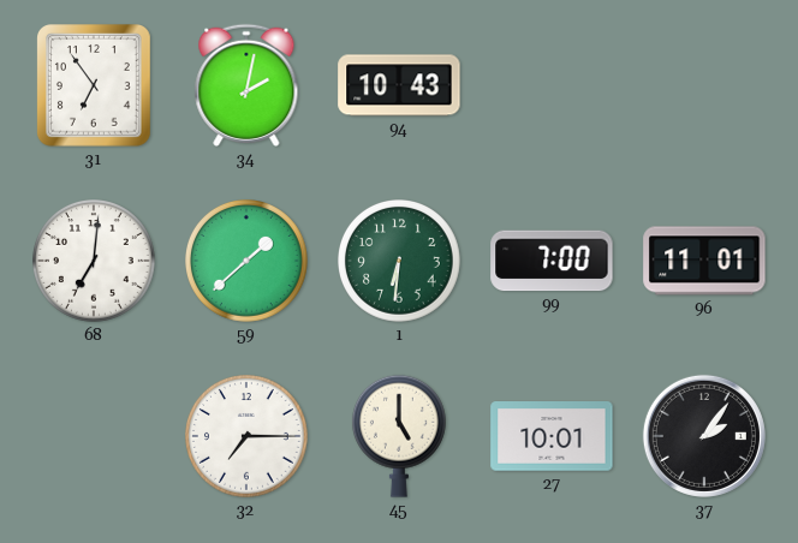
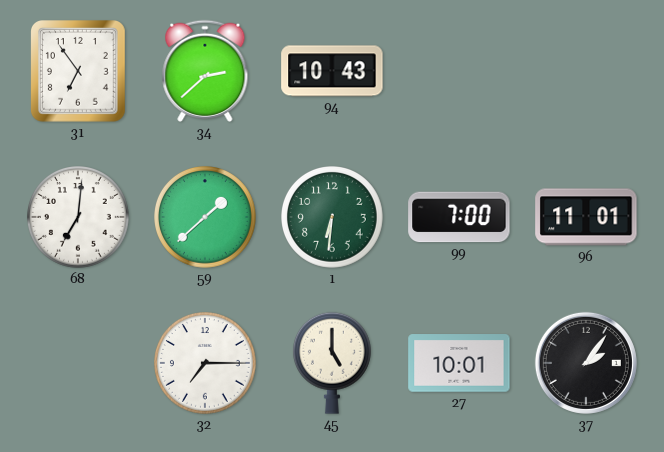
34: 2:02 -> 2:38 (205, 71)
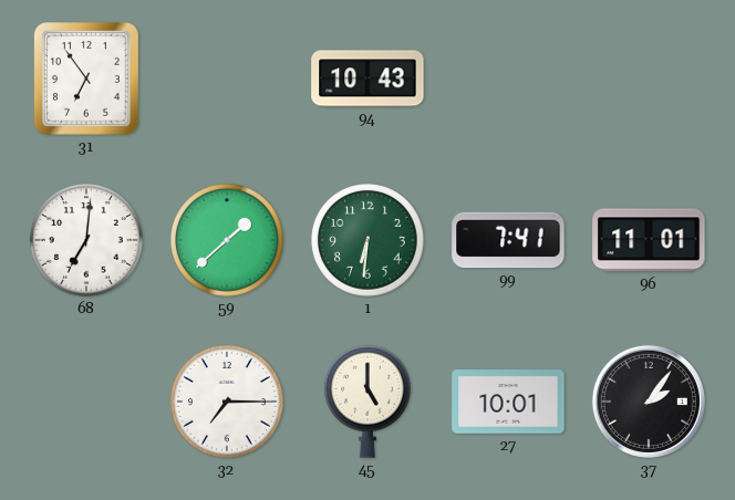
34: 2:38 -> none (205, 71)
99: 7:00 -> 7:41 (508, 240)
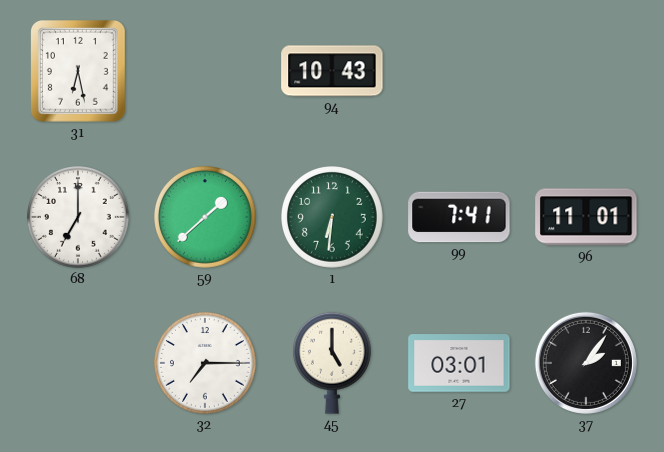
31: 6:54 -> 6:28 (79, 72)
68: 7:01 -> 7:00 (79, 218)
27: 10:01 -> 03:01 (459, 363)
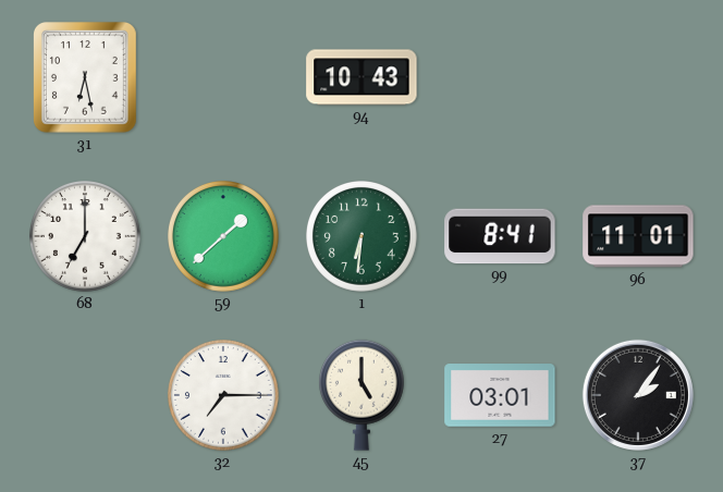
99: 7:41 -> 8:41 (500, 236)
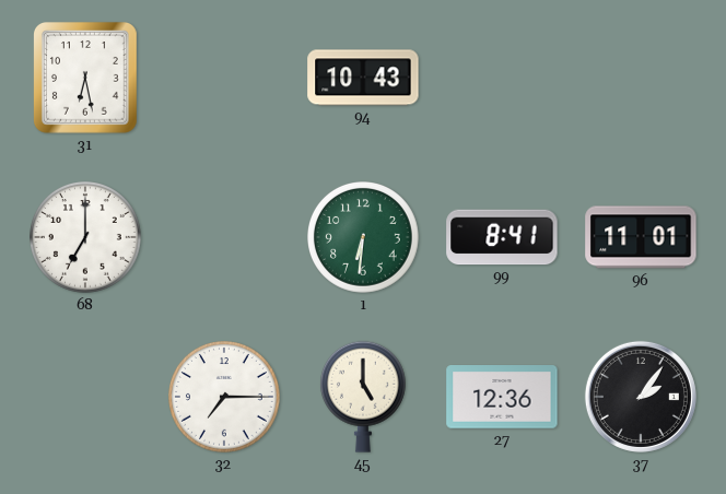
59: 1:38 -> none (224, 237)
27: 03:01 -> 12:36 (502, 397)
